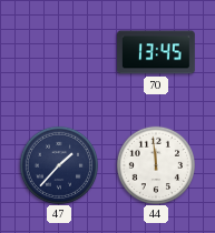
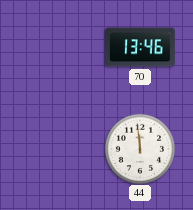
70: 13:45 -> 13:46 (140, 47)
47: 1:37 -> none (58, 164)
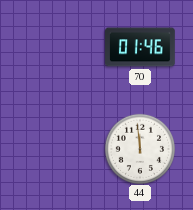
70: 13:46 -> 01:46 (140, 47)
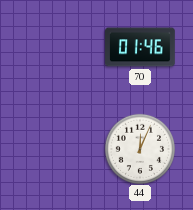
44: 11:59 -> 12:04 (139, 148)
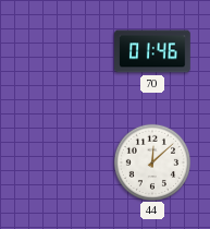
44: 12:04 -> 12:08 (151, 161)
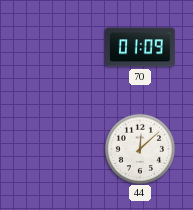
70: 01:46 -> 01:09 (140, 47)
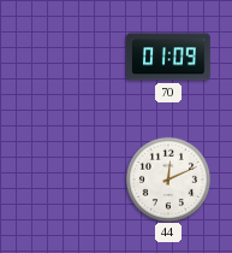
44: 12:08 -> 12:11 (167, 178)
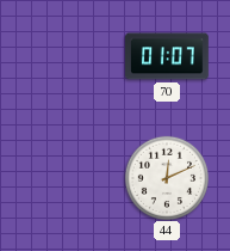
70: 01:09 -> 01:07 (167, 56)
